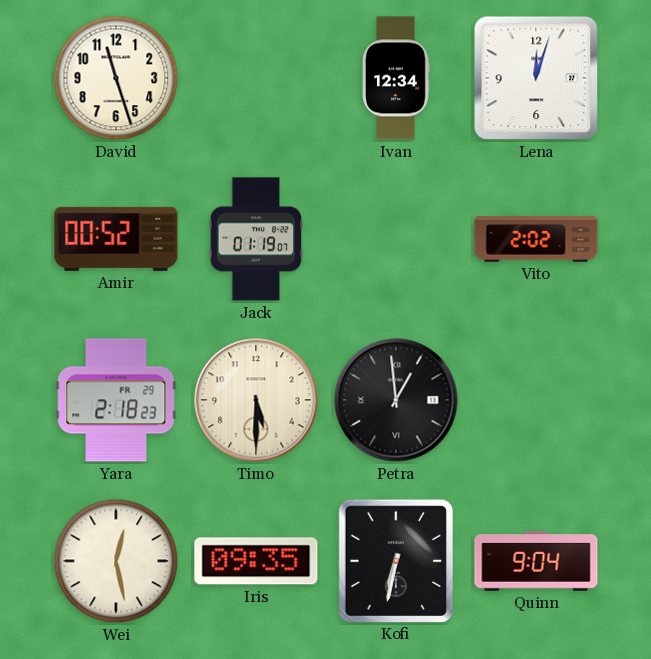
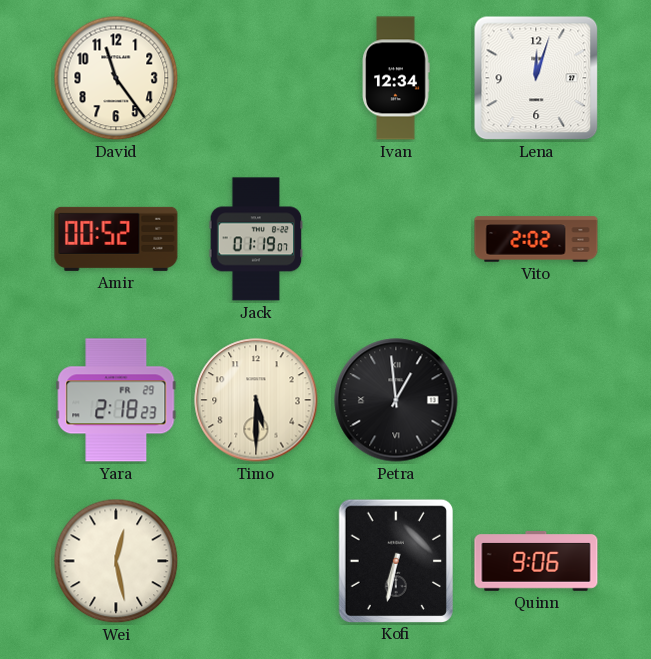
David: 11:27 -> 11:24 (116, 78)
Iris: 09:35 -> none (256, 561)
Quinn: 9:04 -> 9:06 (536, 562)
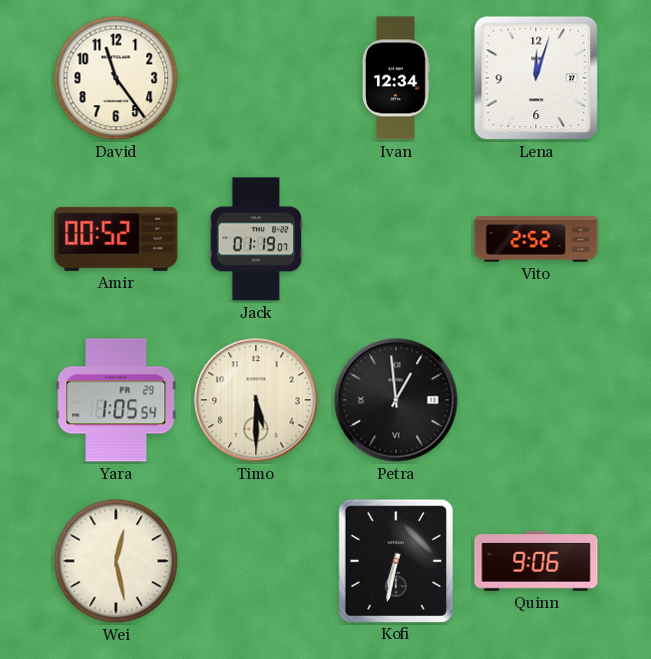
Vito: 2:02 -> 2:52 (536, 239)
Yara: 2:18 -> 1:05 (116, 400)
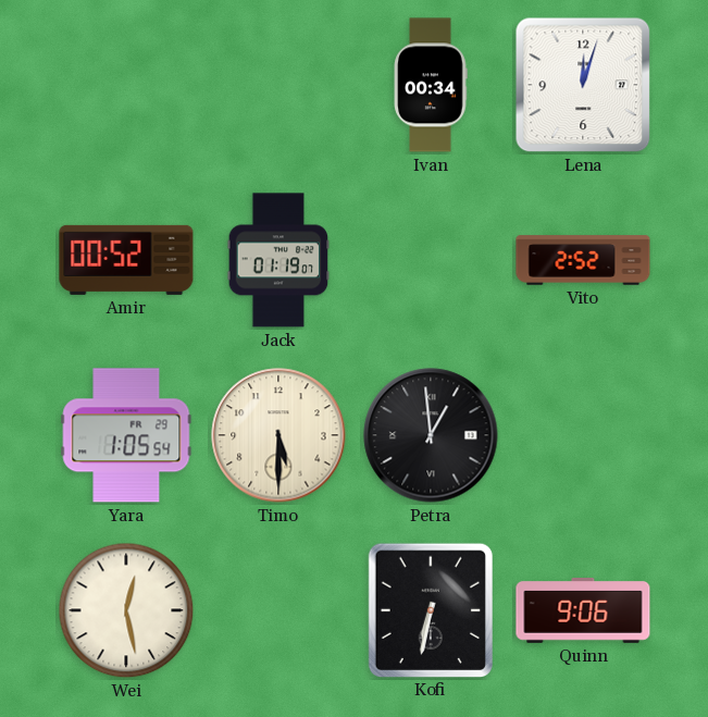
David: 11:24 -> none (116, 78)
Ivan: 12:34 -> 00:34 (431, 85)
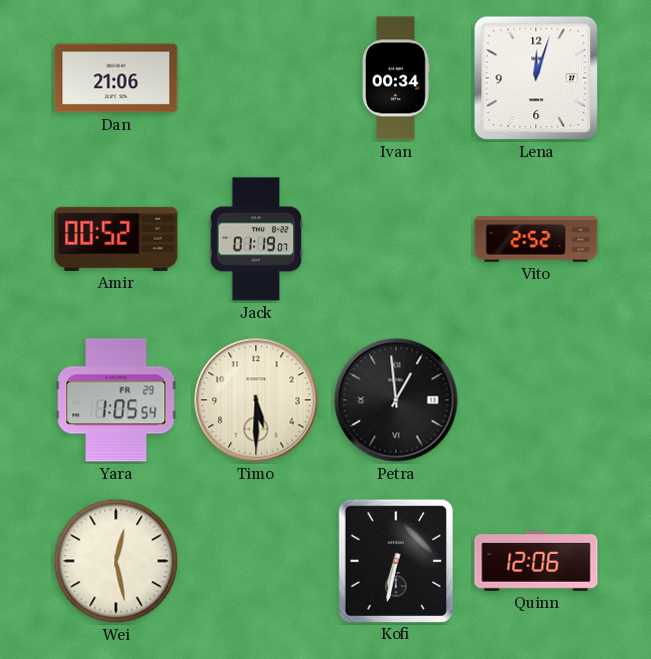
Dan: none -> 21:06 (116, 78)
Quinn: 9:06 -> 12:06 (536, 562)
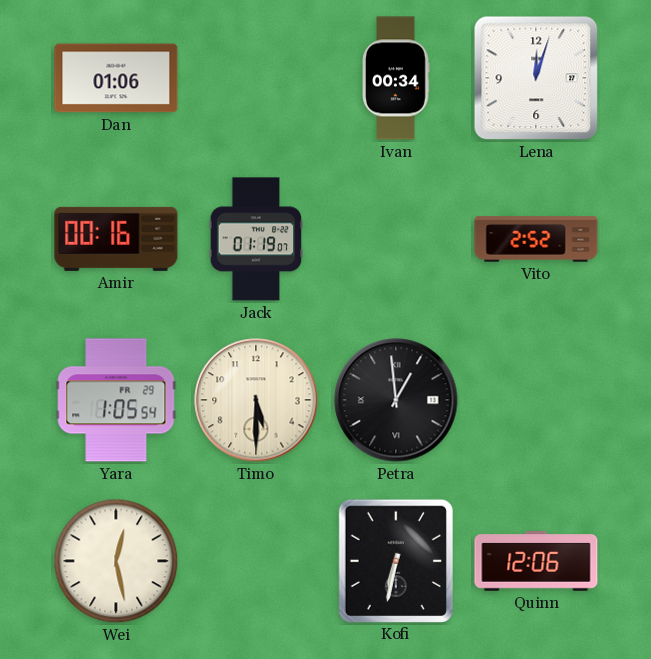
Dan: 21:06 -> 01:06 (116, 78)
Amir: 00:52 -> 00:16 (116, 239)
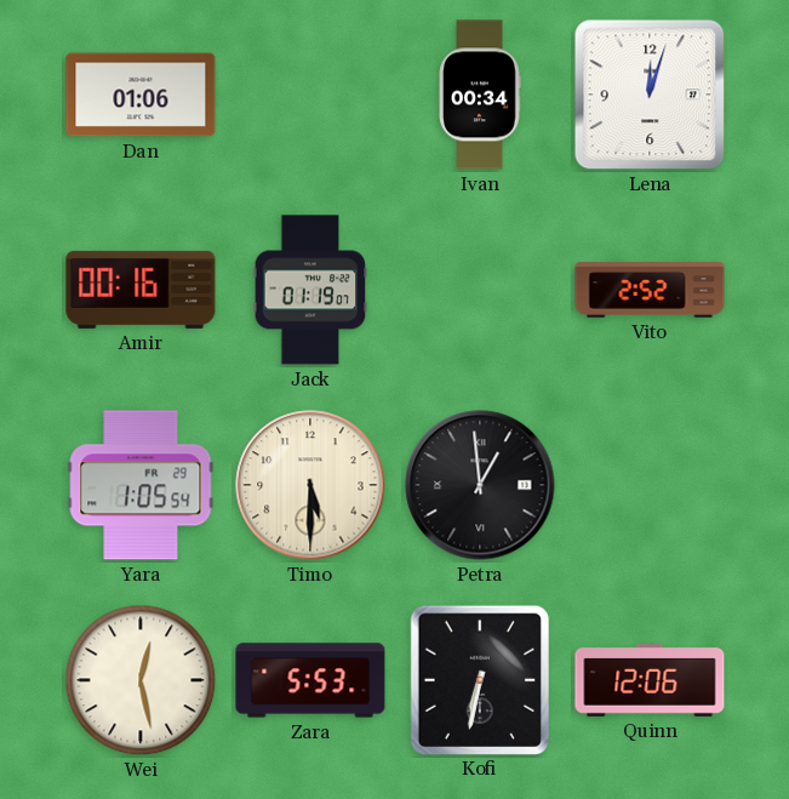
Zara: none -> 5:53 (310, 680)
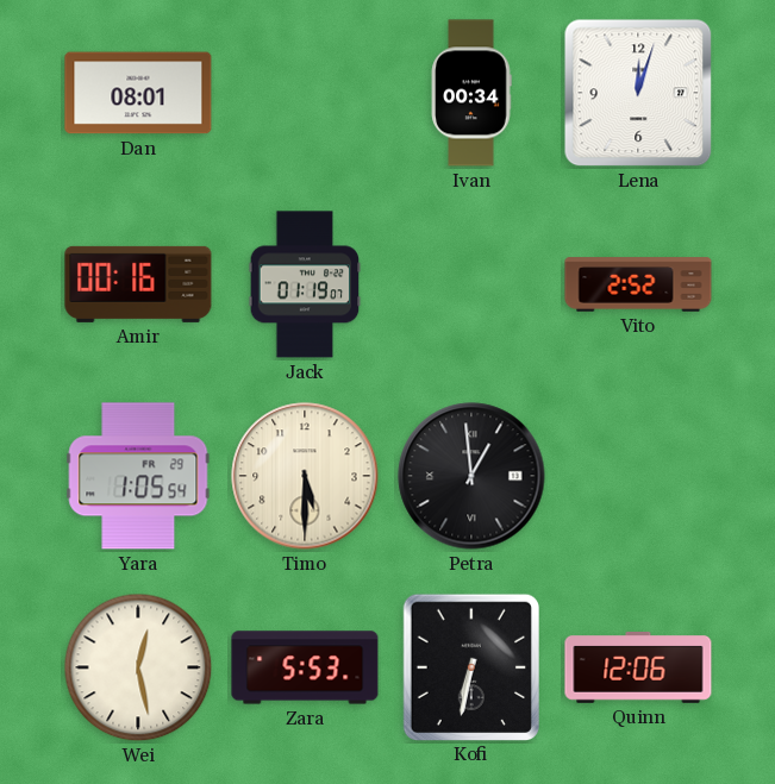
Dan: 01:06 -> 08:01 (138, 93)
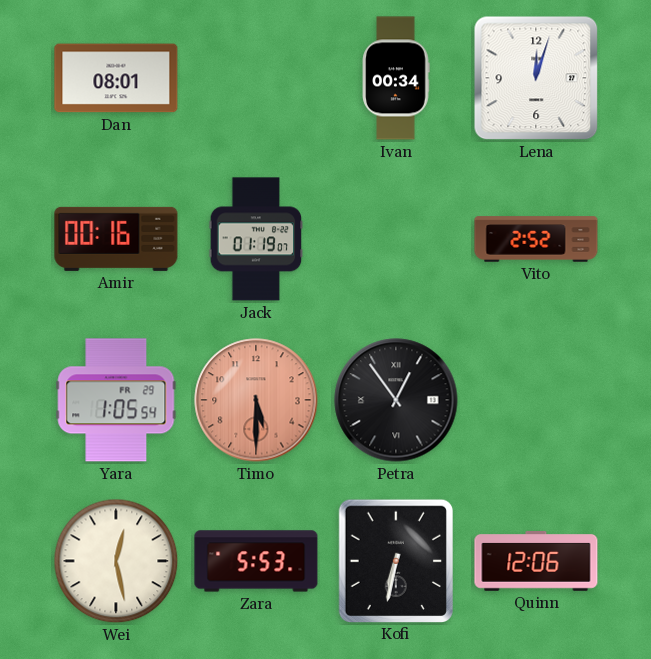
Timo dial: cream -> salmon (256, 400)
Petra: 12:59 -> 12:54 (396, 400)
